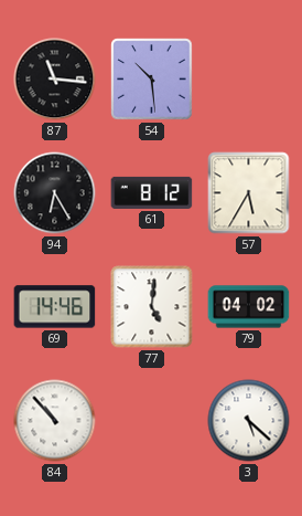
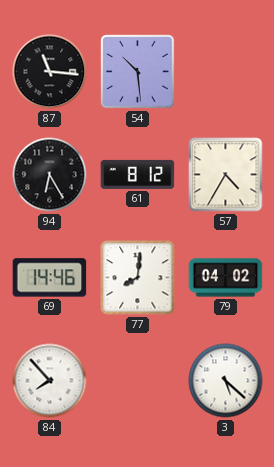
57: 5:35 -> 4:35 (226, 175)
77: 5:01 -> 8:01 (138, 278)
84: 10:53 -> 7:53 (50, 381)
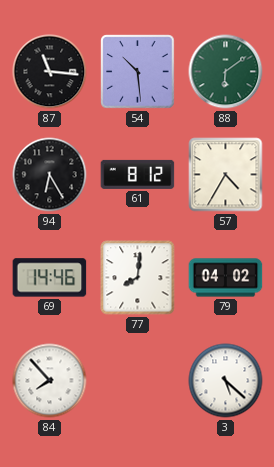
88: none -> 6:09 (226, 72)
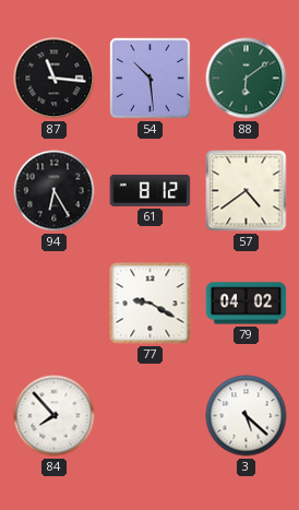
57: 4:35 -> 4:39 (247, 191)
69: 14:46 -> none (50, 278)
77: 8:01 -> 9:20 (151, 304)
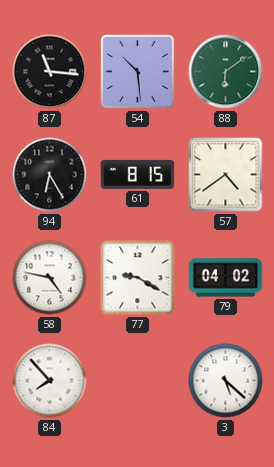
61: 8:12 -> 8:15 (138, 174)
58: none -> 4:47 (50, 278)
